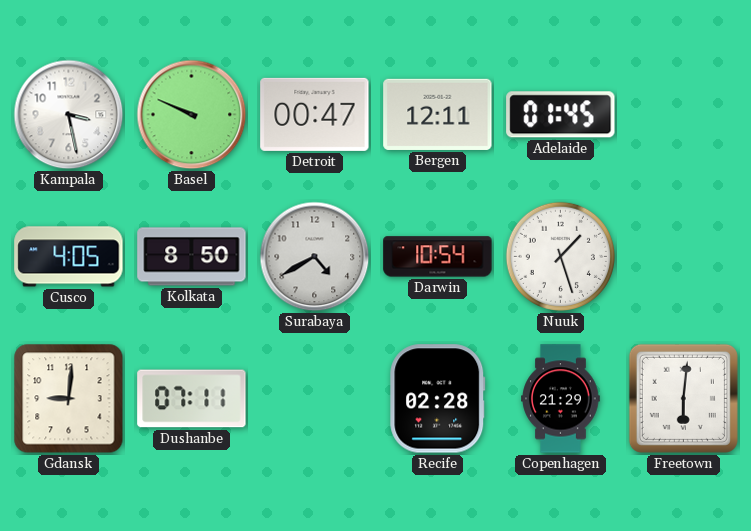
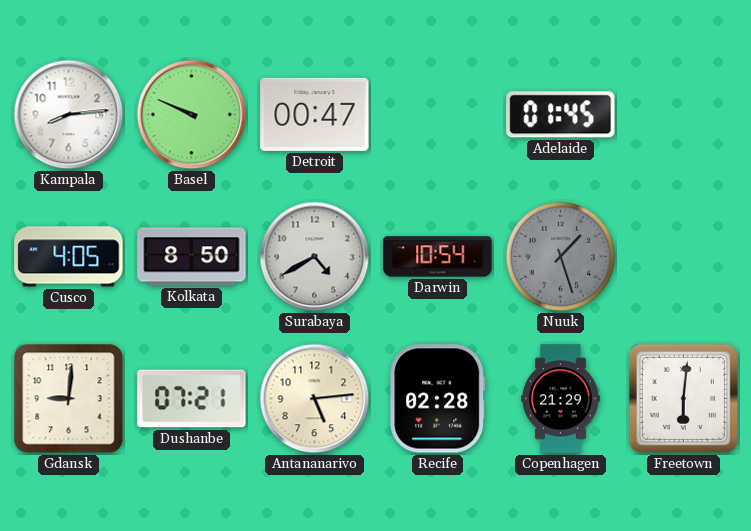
Kampala: 3:28 -> 8:14 (69, 115)
Bergen: 12:11 -> none (438, 114)
Nuuk dial: white -> grey (560, 256)
Dushanbe: 07:11 -> 07:21 (192, 399)
Antananarivo: none -> 5:14 (315, 399)
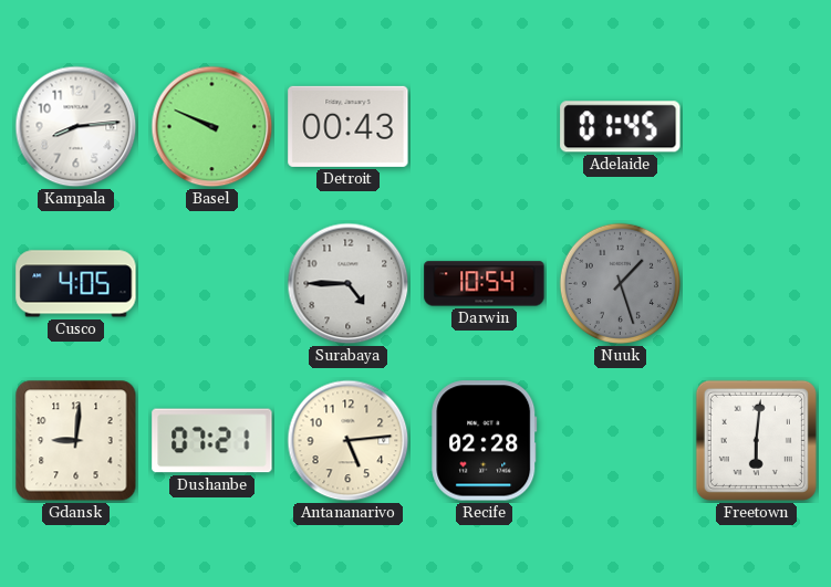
Detroit: 00:47 -> 00:43 (349, 126)
Kolkata: 8:50 -> none (192, 257)
Surabaya: 4:40 -> 4:45 (349, 284)
Copenhagen: 21:29 -> none (561, 399)
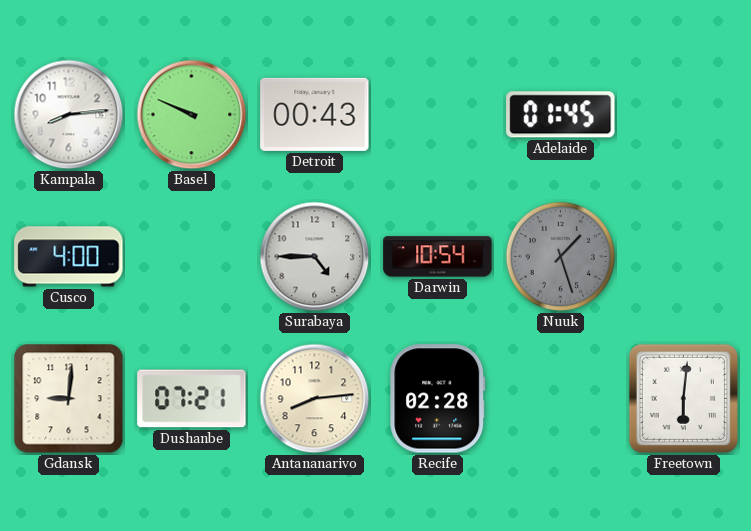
Cusco: 4:05 -> 4:00 (69, 257)
Antananarivo: 5:14 -> 8:14 (315, 399)
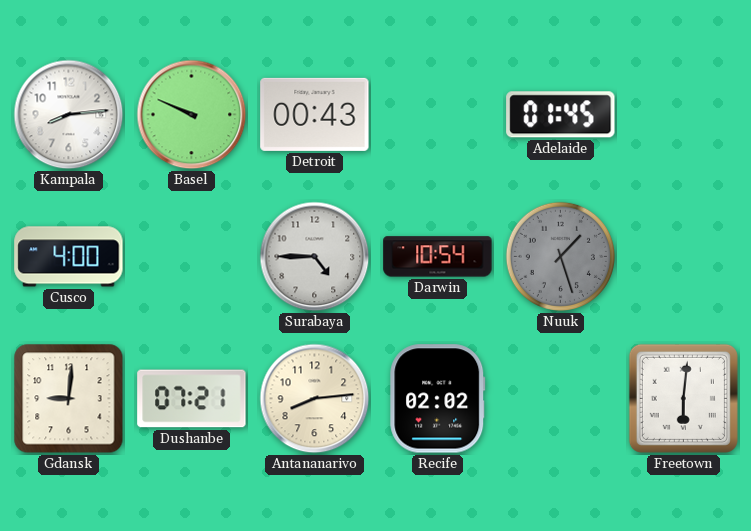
Recife: 02:28 -> 02:02 (438, 399)
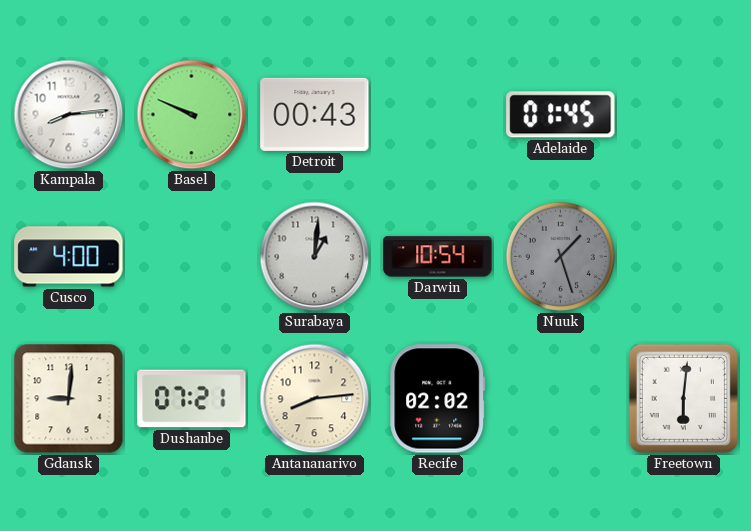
Surabaya: 4:45 -> 1:01 (315, 257)
